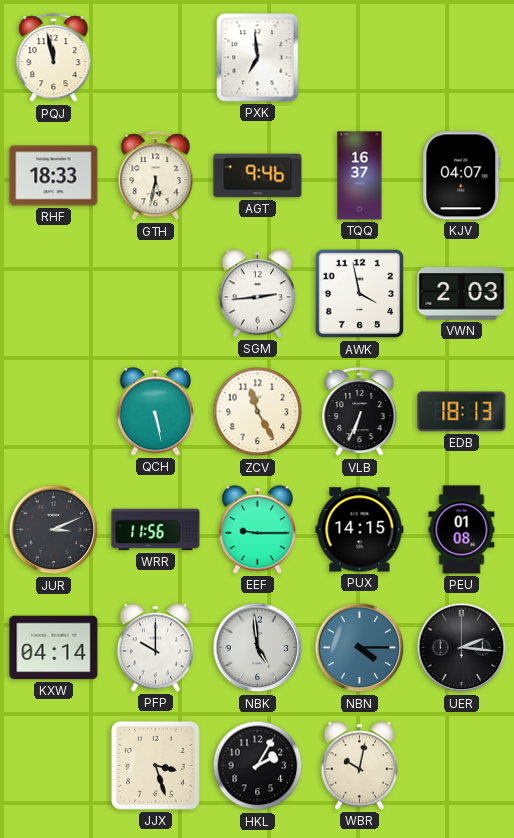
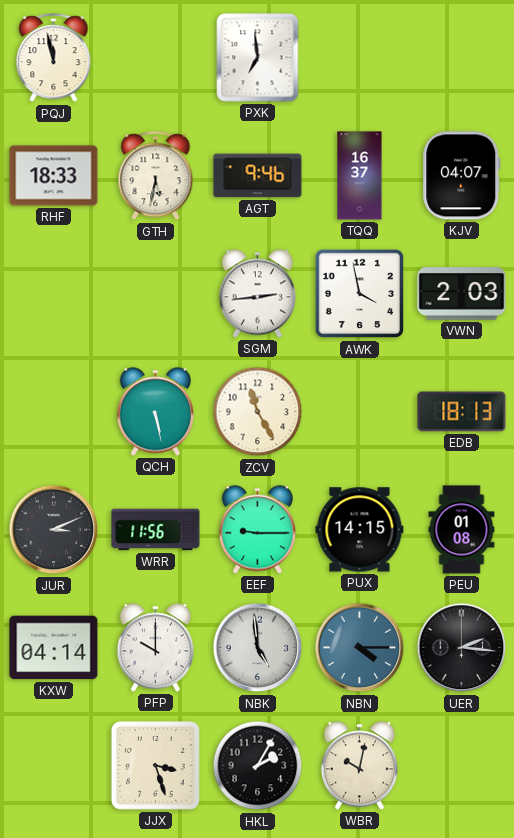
VLB: 6:34 -> none (360, 412)
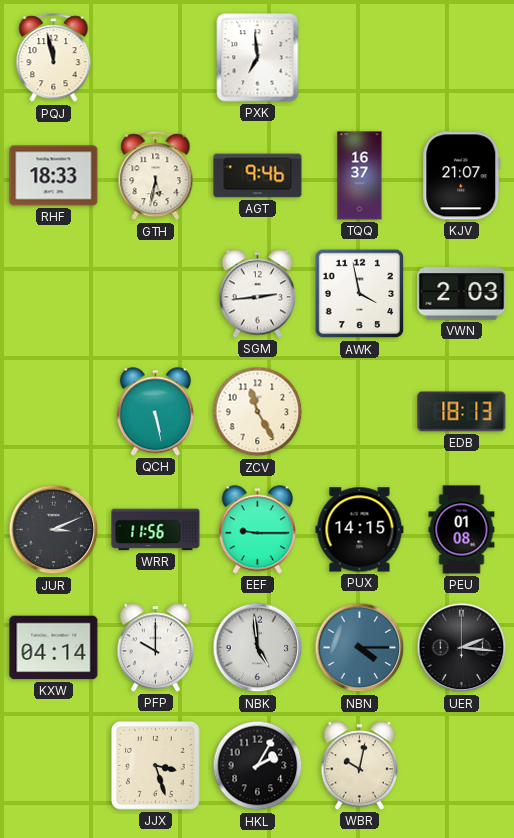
KJV: 04:07 -> 21:07 (462, 176)
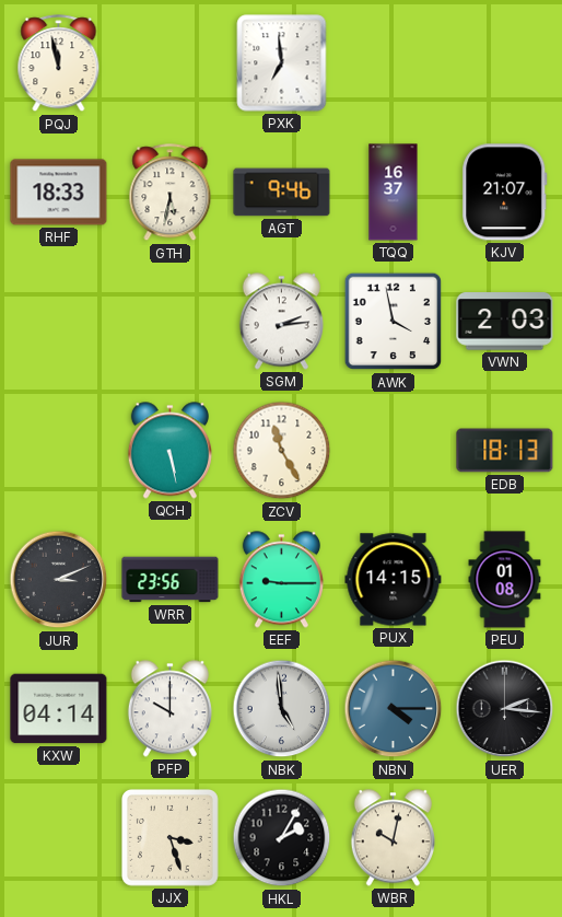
SGM: 2:44 -> 2:14 (281, 322)
WRR: 11:56 -> 23:56 (171, 580)
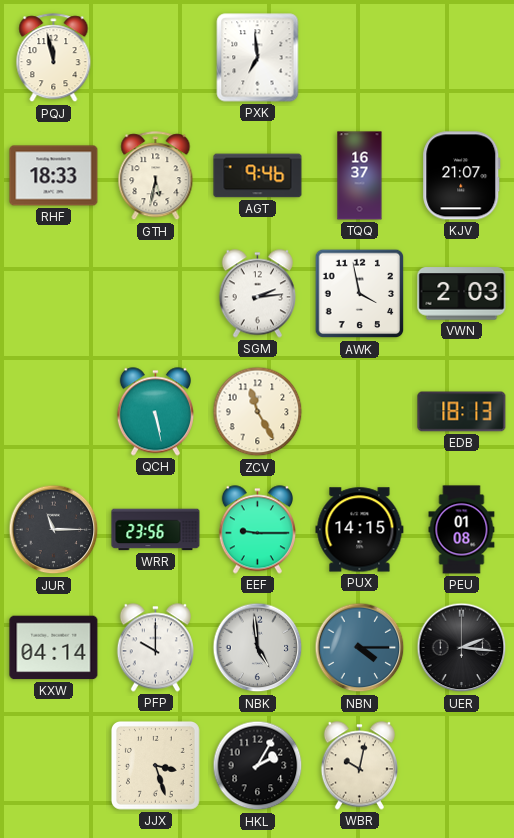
JUR: 3:11 -> 11:15 (54, 530)
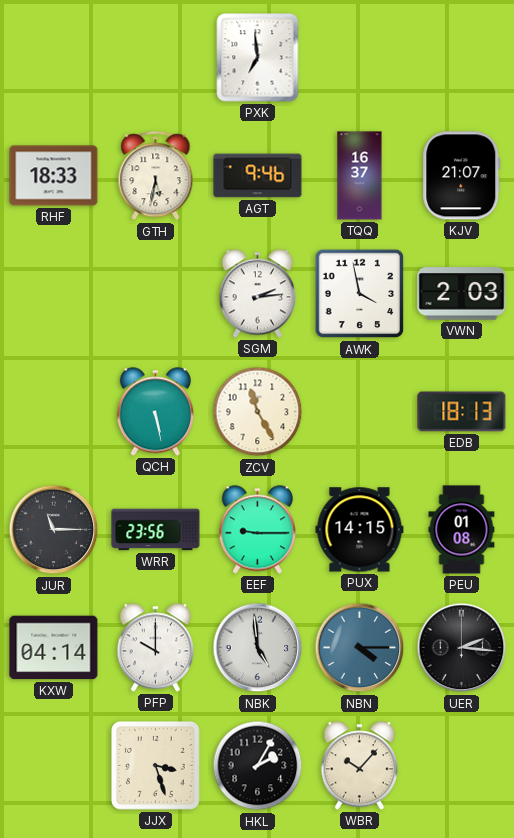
PQJ: 11:58 -> none (54, 58)
WBR: 10:02 -> 10:07 (359, 766)
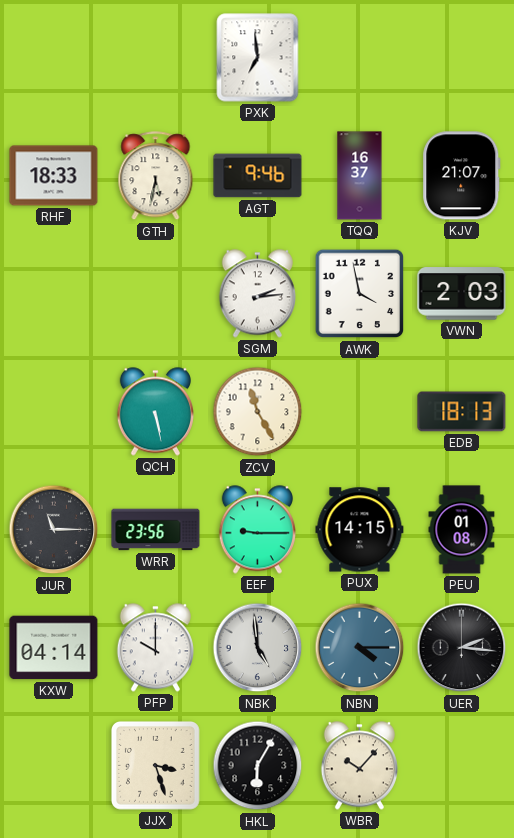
HKL: 2:05 -> 6:05 (258, 766)
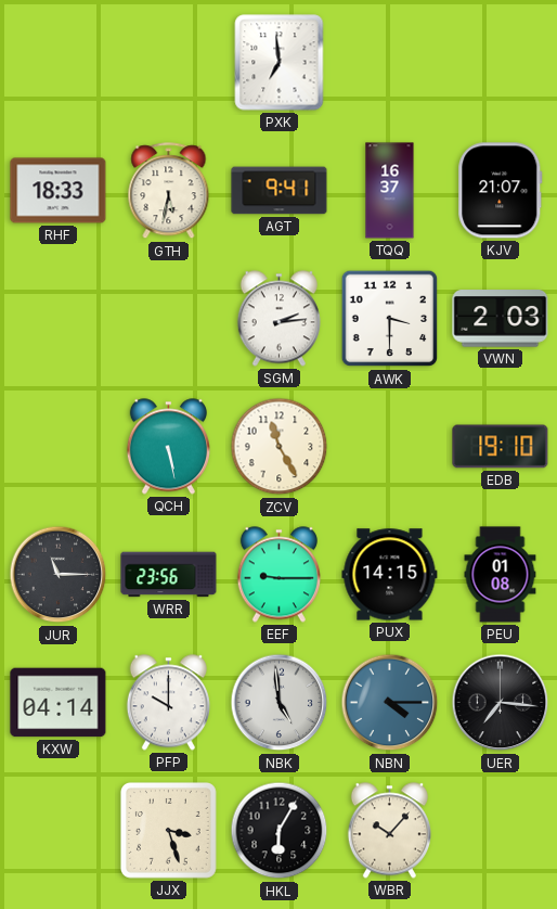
AGT: 9:46 -> 9:41 (280, 191)
AWK: 3:58 -> 3:30 (390, 319)
EDB: 18:13 -> 19:10 (501, 447)
UER: 2:16 -> 7:16 (501, 703)
